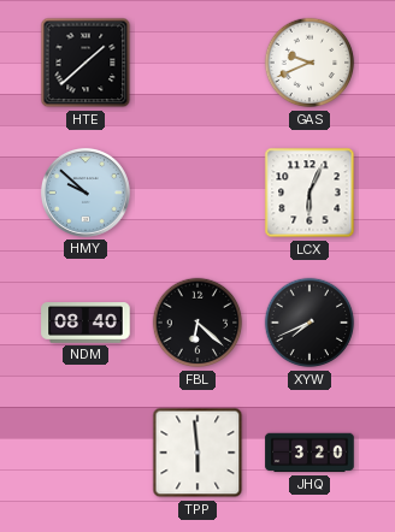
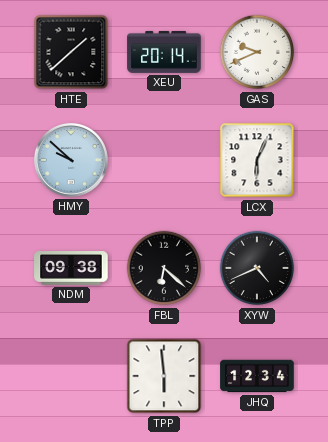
XEU: none -> 20:14 (164, 52)
NDM: 08:40 -> 09:38 (71, 268)
XYW: 7:41 -> 4:41 (257, 268)
JHQ: 3:20 -> 12:34 (257, 376)
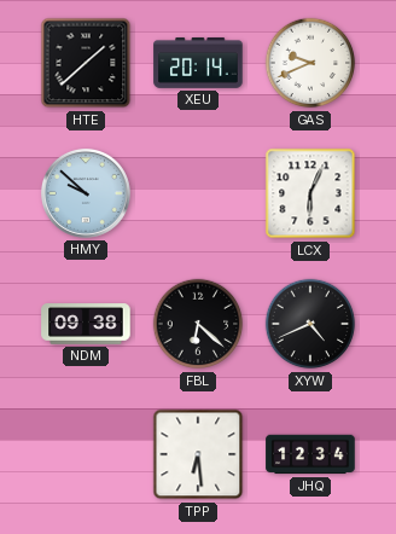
TPP: 5:59 -> 6:29 (198, 454)
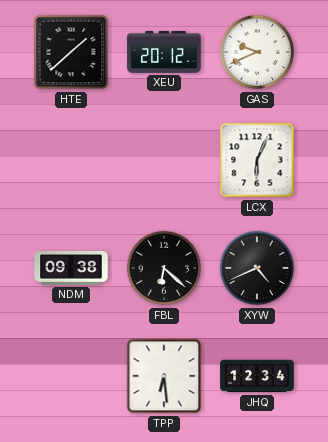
XEU: 20:14 -> 20:12 (164, 52)
HMY: 9:52 -> none (86, 193)
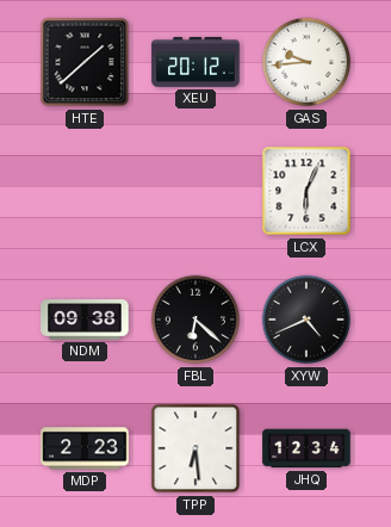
GAS: 9:41 -> 9:44 (306, 62)
MDP: none -> 2:23 (85, 448)
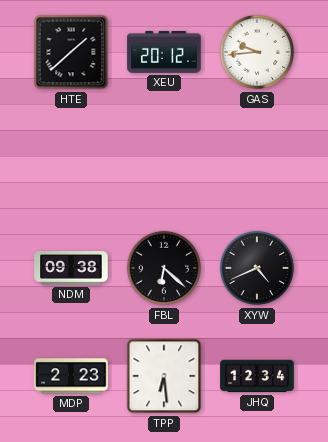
LCX: 6:04 -> none (306, 191)
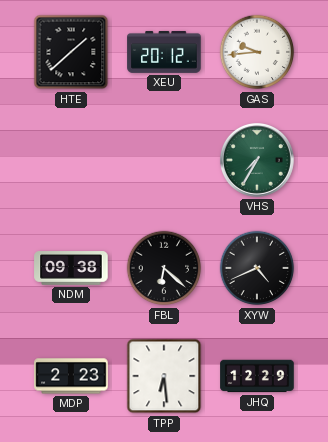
VHS: none -> 7:35 (257, 160)
JHQ: 12:34 -> 12:29 (257, 376)
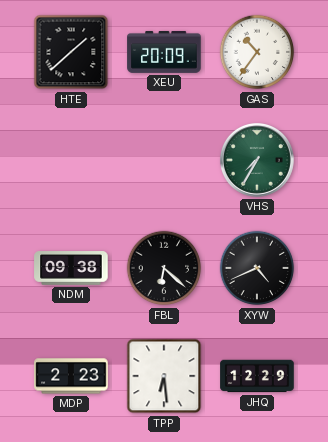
XEU: 20:12 -> 20:09 (164, 52)
GAS: 9:44 -> 10:36 (257, 52)
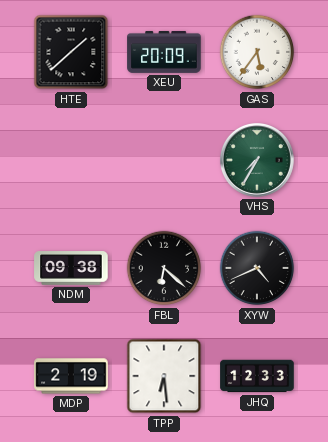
GAS: 10:36 -> 5:36 (257, 52)
MDP: 2:23 -> 2:19 (71, 376)
JHQ: 12:29 -> 12:33 (257, 376)
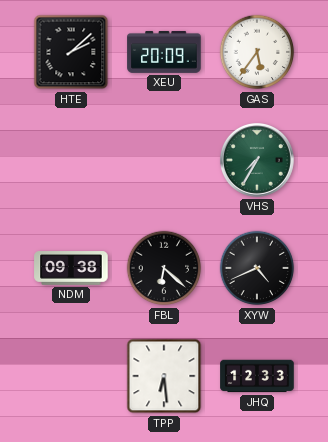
HTE: 1:38 -> 2:08 (71, 52)
MDP: 2:19 -> none (71, 376)
